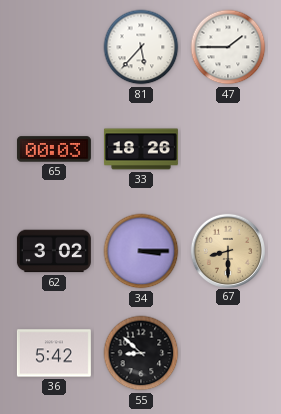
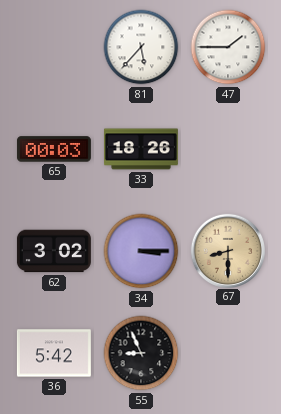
55: 8:52 -> 8:56 (141, 353)
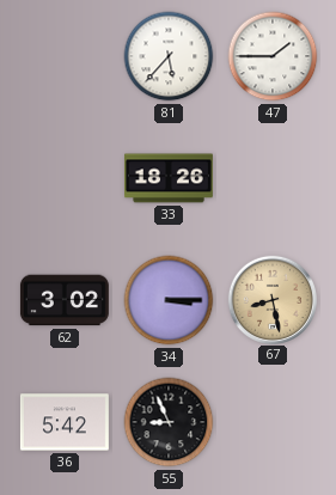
65: 00:03 -> none (54, 149)
67: 8:30 -> 8:28 (271, 299)
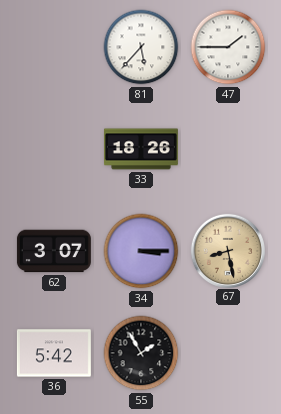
62: 3:02 -> 3:07 (54, 251)
55: 8:56 -> 1:55 (141, 353)
